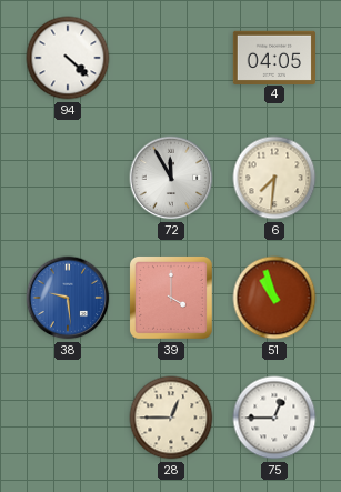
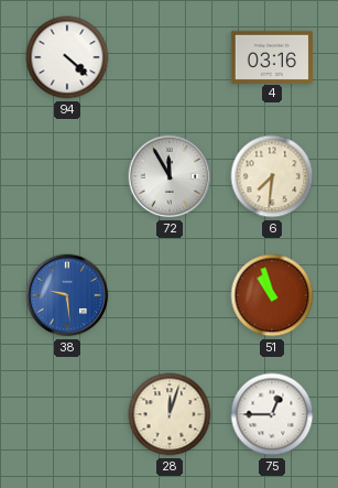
4: 04:05 -> 03:16 (271, 56)
39: 4:00 -> none (171, 298)
28: 12:45 -> 12:03 (170, 414)
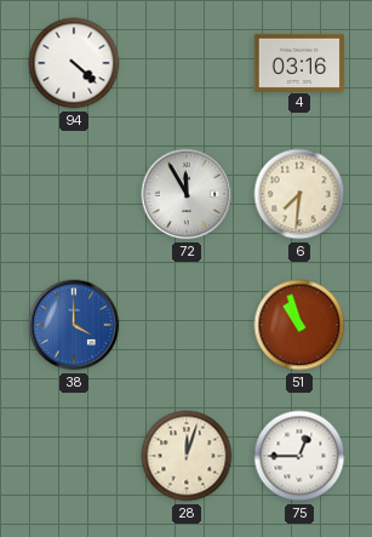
38: 9:29 -> 4:00 (74, 325)
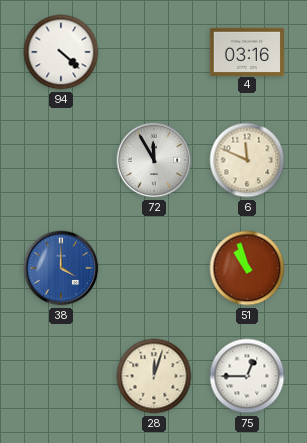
6: 7:31 -> 11:49 (247, 160)
